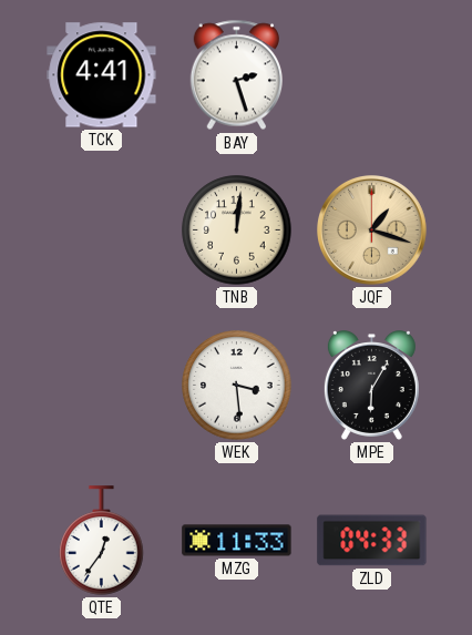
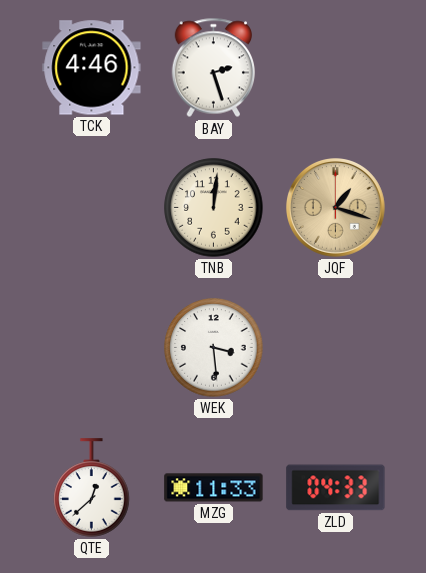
TCK: 4:41 -> 4:46 (92, 68)
MPE: 6:05 -> none (371, 386)
QTE: 12:36 -> 12:38 (92, 488)
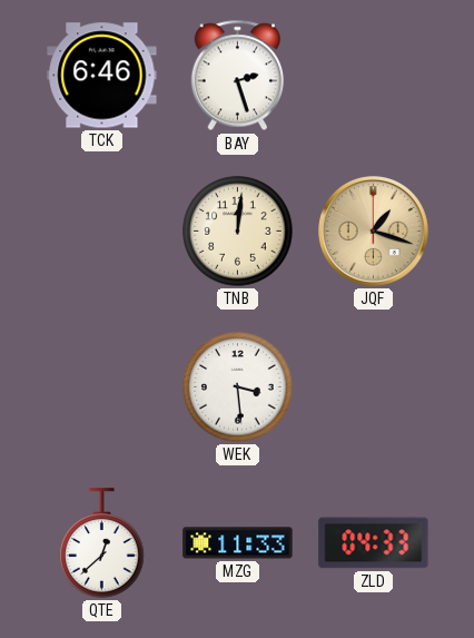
TCK: 4:46 -> 6:46 (102, 76)
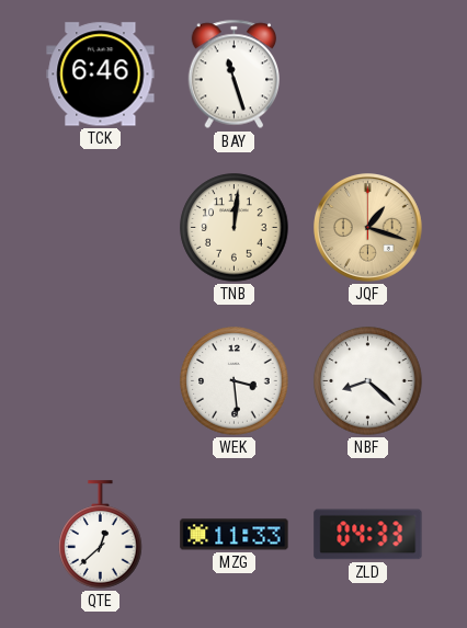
BAY: 2:27 -> 11:27 (233, 75)
NBF: none -> 8:22 (368, 381)
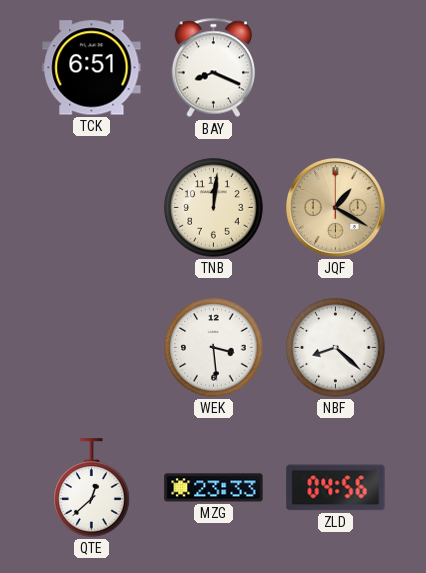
TCK: 6:46 -> 6:51 (92, 68)
BAY: 11:27 -> 8:19 (213, 68)
JQF: 1:18 -> 1:20 (336, 208)
MZG: 11:33 -> 23:33 (214, 488)
ZLD: 04:33 -> 04:56 (336, 488)
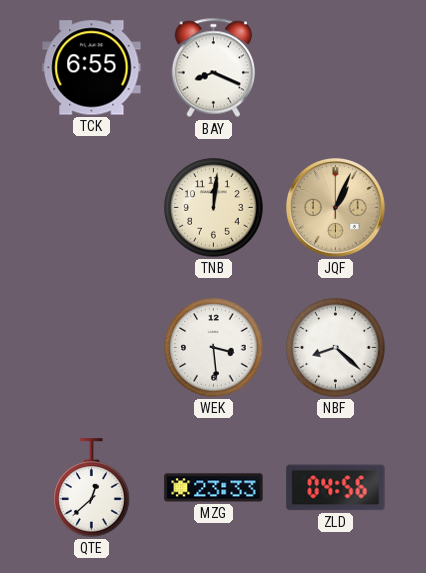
TCK: 6:51 -> 6:55 (92, 68)
JQF: 1:20 -> 1:04 (336, 208)
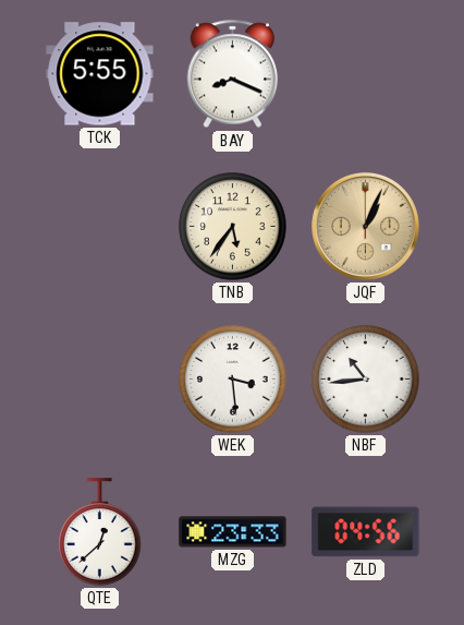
TCK: 6:55 -> 5:55 (100, 74)
TNB: 12:01 -> 5:36 (233, 227)
NBF: 8:22 -> 10:44 (366, 380)
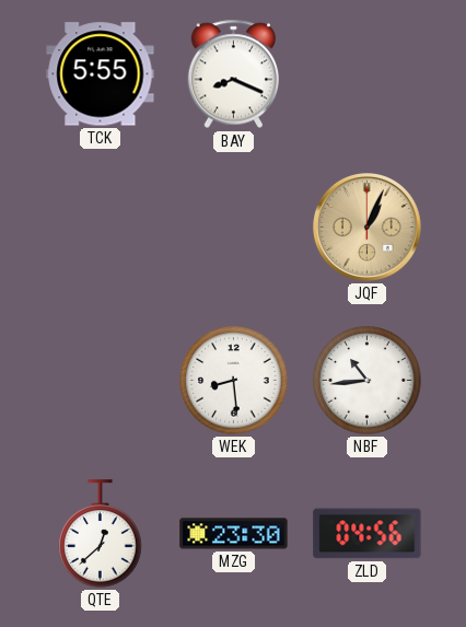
TNB: 5:36 -> none (233, 227)
WEK: 3:29 -> 8:29 (234, 381)
MZG: 23:33 -> 23:30 (234, 534)
